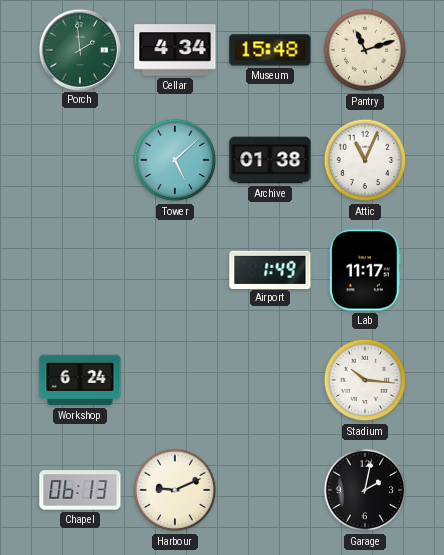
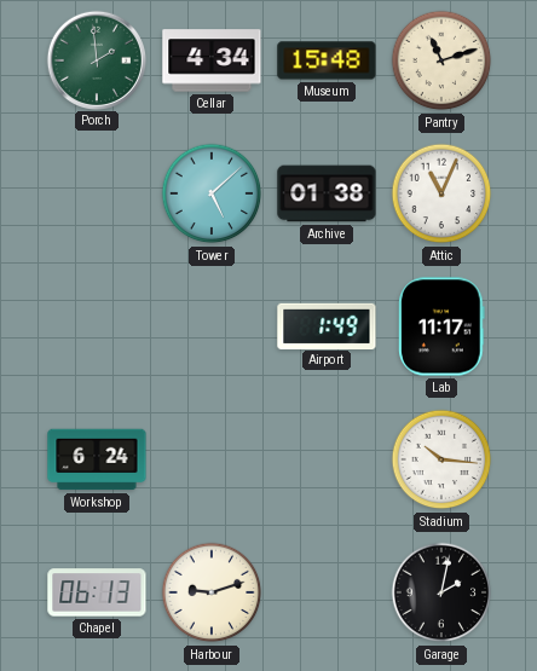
Harbour: 9:11 -> 9:12 (212, 592)
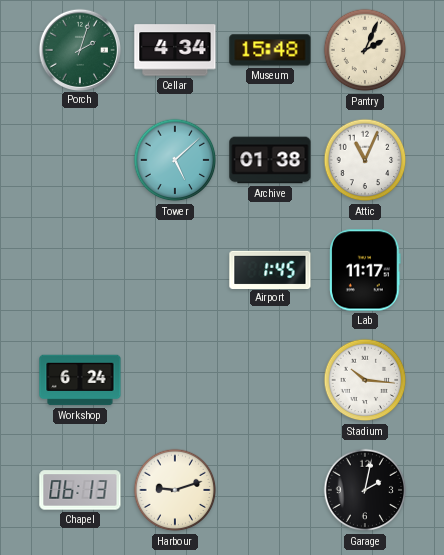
Porch: 1:59 -> 2:03 (79, 49)
Pantry: 11:12 -> 2:04 (365, 50)
Airport: 1:49 -> 1:45 (270, 269)
